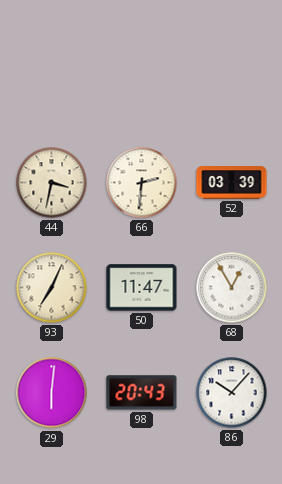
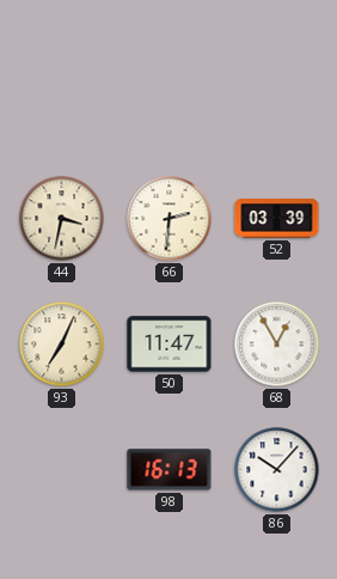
29: 6:01 -> none (52, 393)
98: 20:43 -> 16:13 (170, 470)
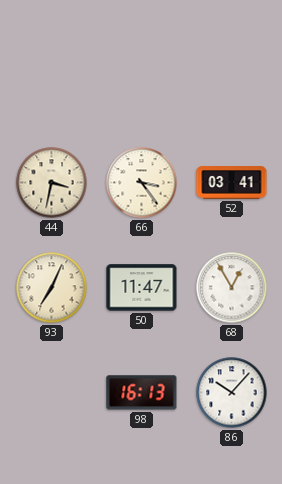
66: 2:31 -> 3:24 (142, 183)
52: 03:39 -> 03:41 (232, 183)
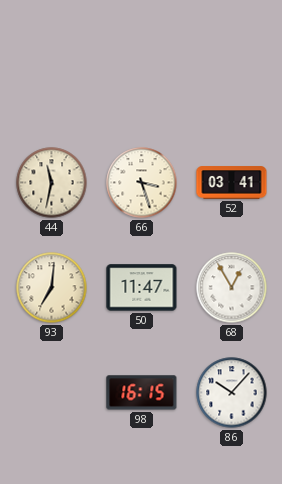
44: 3:32 -> 11:32 (52, 183)
66: 3:24 -> 3:27 (142, 183)
93: 7:04 -> 7:01 (52, 288)
98: 16:13 -> 16:15 (142, 393)
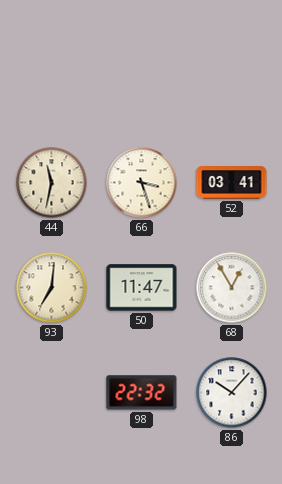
98: 16:15 -> 22:32 (142, 393)
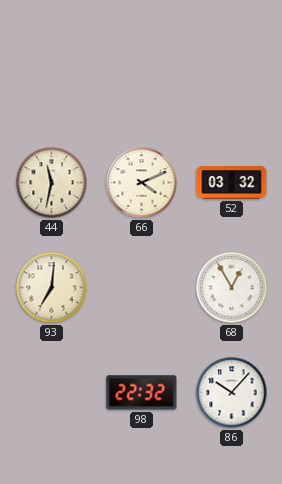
66: 3:27 -> 4:11 (142, 183)
52: 03:41 -> 03:32 (232, 183)
50: 11:47 -> none (142, 288)
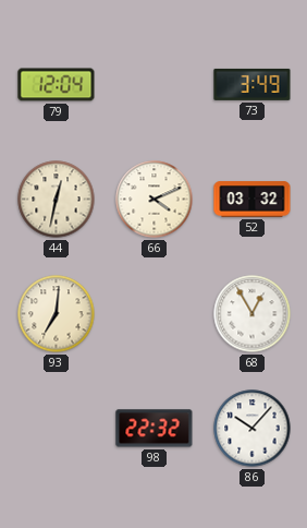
79: none -> 12:04 (57, 85)
73: none -> 3:49 (253, 84)
44: 11:32 -> 12:32 (57, 200)
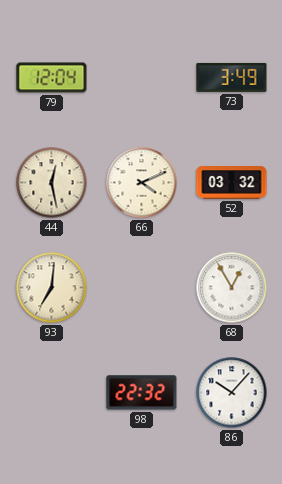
44: 12:32 -> 12:28 (52, 183)
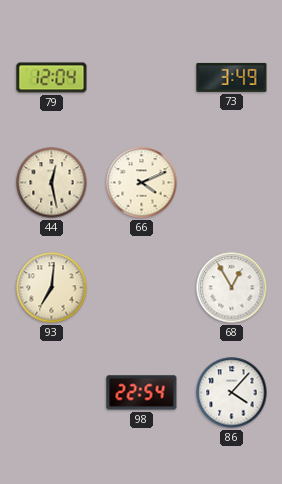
52: 03:32 -> none (232, 183)
98: 22:32 -> 22:54 (142, 393)
86: 10:07 -> 4:07 (232, 393)
